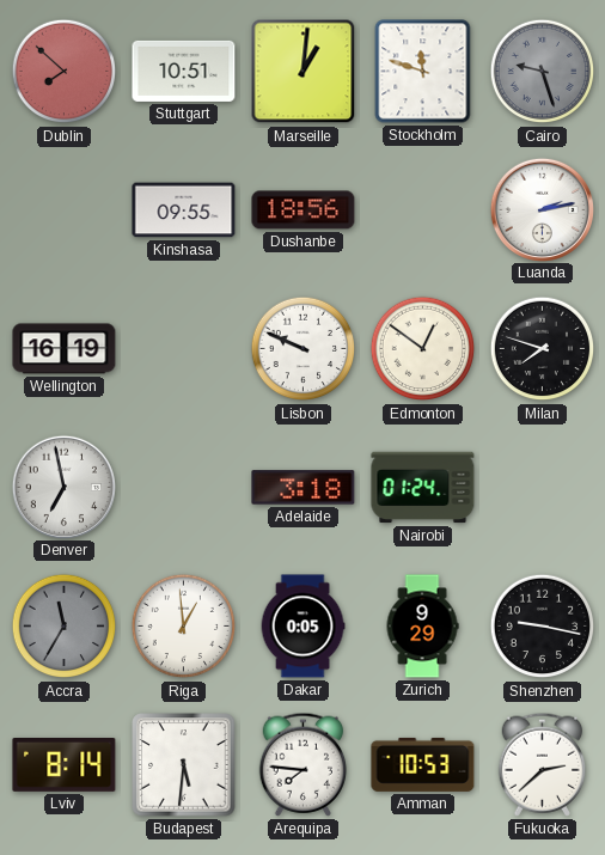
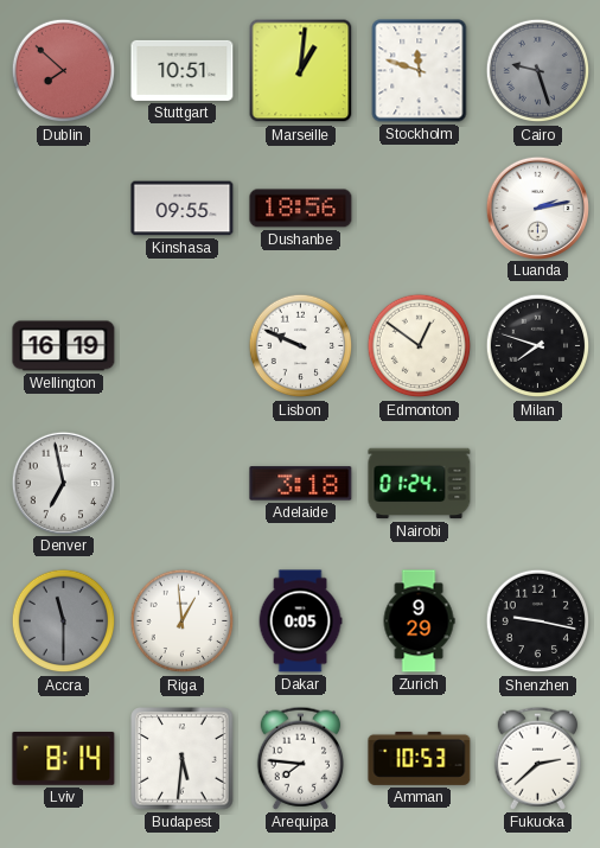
Accra: 11:35 -> 11:30 (64, 621)
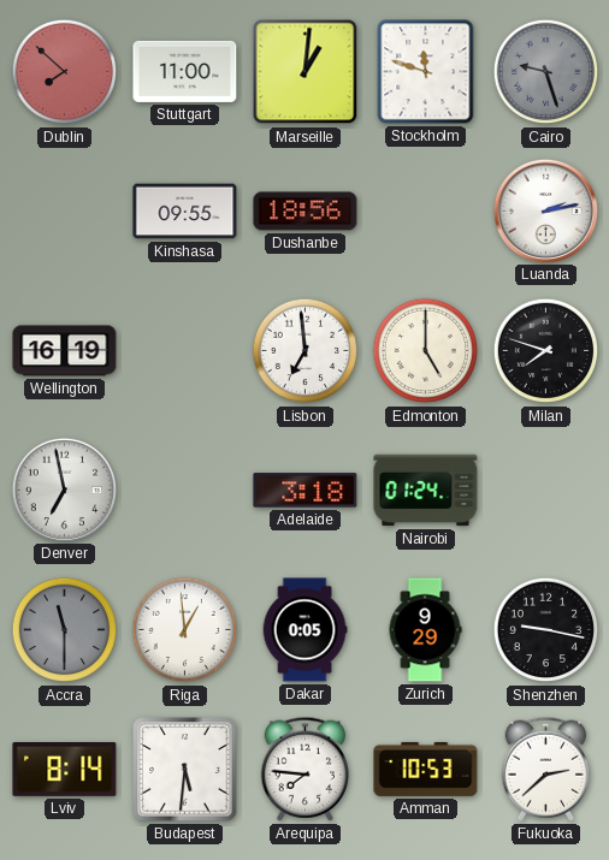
Stuttgart: 10:51 -> 11:00 (185, 71)
Lisbon: 9:49 -> 6:59 (306, 351)
Edmonton: 12:51 -> 5:00 (426, 351)
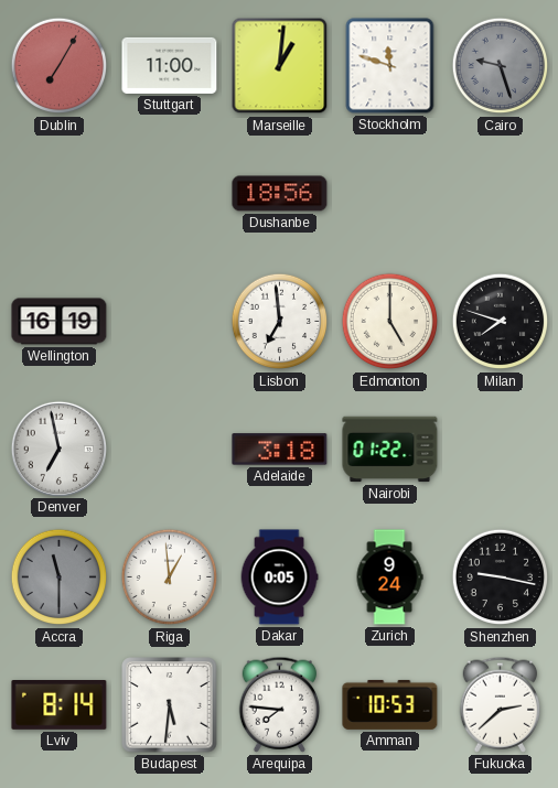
Dublin: 7:52 -> 7:05 (60, 66)
Kinshasa: 09:55 -> none (185, 212)
Luanda: 2:13 -> none (545, 210)
Nairobi: 01:24 -> 01:22 (390, 450)
Zurich: 9:29 -> 9:24 (389, 577)
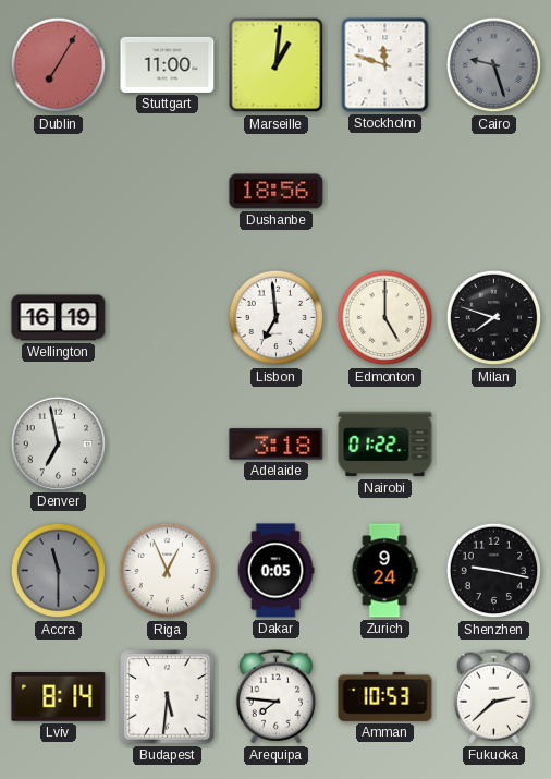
Riga: 12:59 -> 12:56 (168, 571)
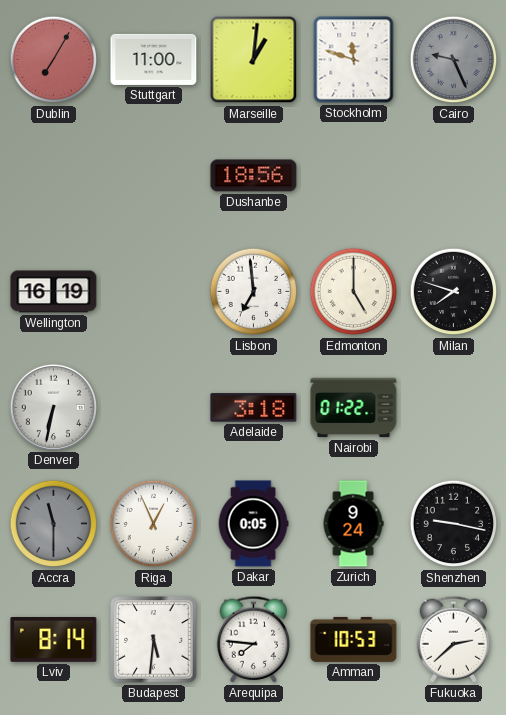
Cairo: 9:27 -> 9:26 (454, 60)
Denver: 6:58 -> 6:32 (53, 407)
